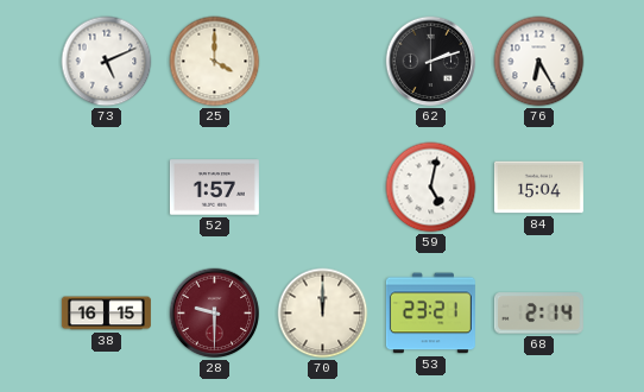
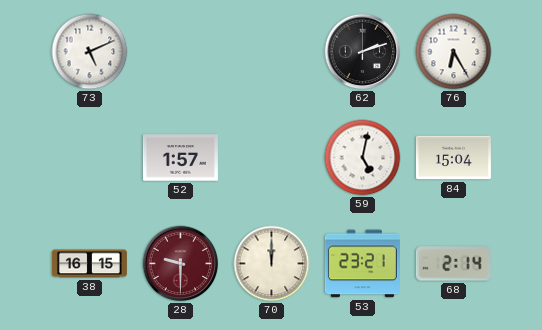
25: 4:00 -> none (215, 62)
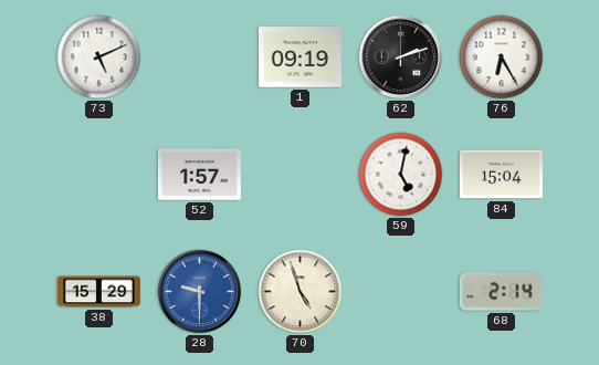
1: none -> 09:19 (299, 58)
38: 16:15 -> 15:29 (98, 292)
28 dial: burgundy -> blue (200, 292)
70: 12:00 -> 4:57 (301, 292)
53: 23:21 -> none (362, 264)
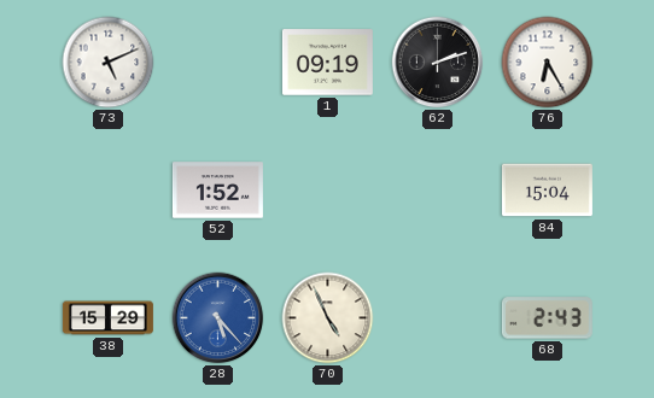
52: 1:57 -> 1:52 (217, 191)
59: 5:02 -> none (401, 175)
28: 9:30 -> 5:23 (218, 318)
70: 4:57 -> 4:56 (328, 318)
68: 2:14 -> 2:43 (547, 318)
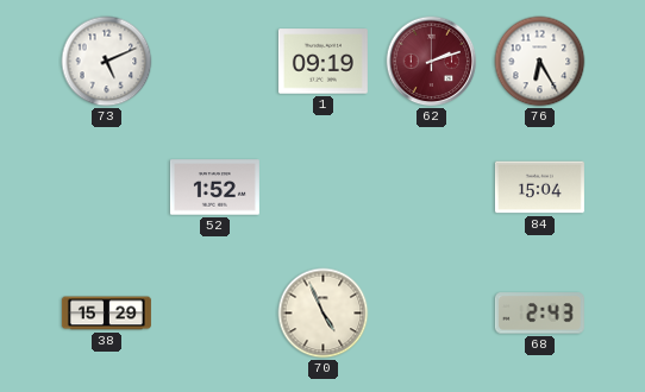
62 dial: black -> burgundy (432, 62)
28: 5:23 -> none (218, 318)
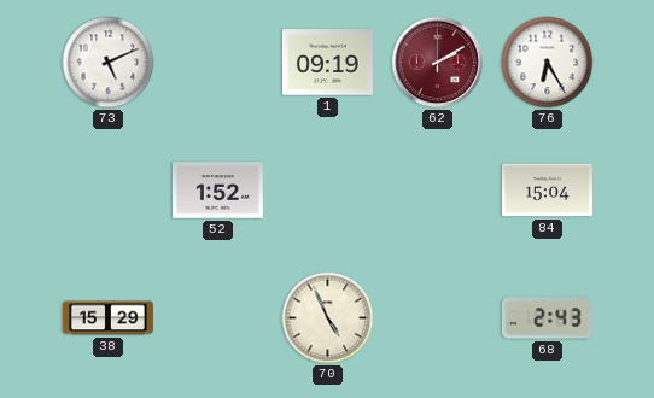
62: 2:12 -> 2:10 (438, 63)
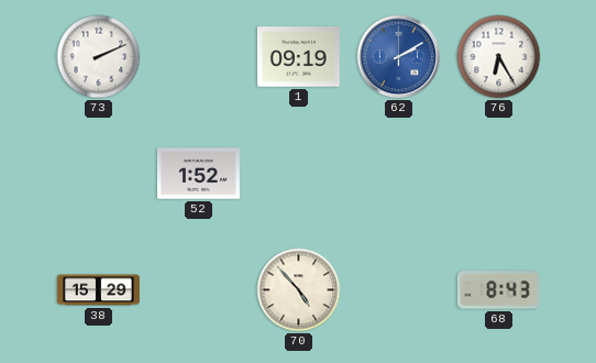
73: 5:11 -> 2:11 (99, 57)
62 dial: burgundy -> blue (399, 57)
84: 15:04 -> none (547, 191)
70: 4:56 -> 4:53 (299, 290)
68: 2:43 -> 8:43 (498, 290)
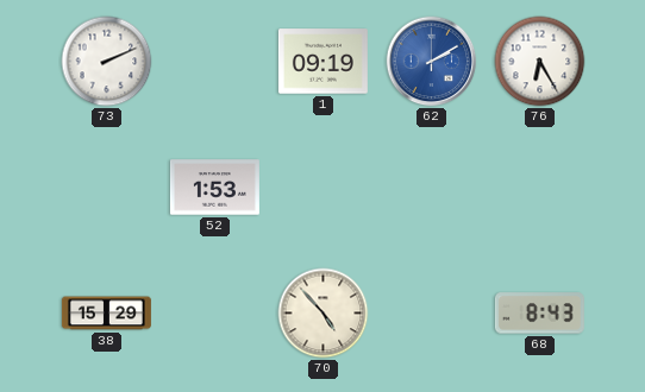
52: 1:52 -> 1:53 (214, 188)
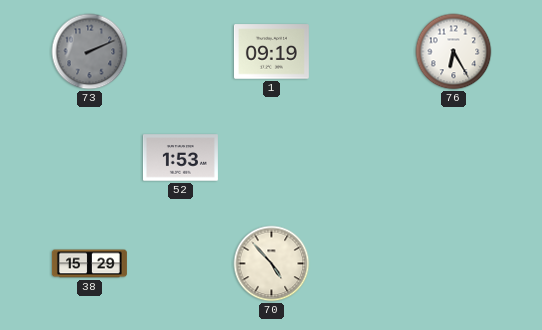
73 dial: white -> grey (90, 52)
62: 2:10 -> none (432, 62)
68: 8:43 -> none (539, 314)
